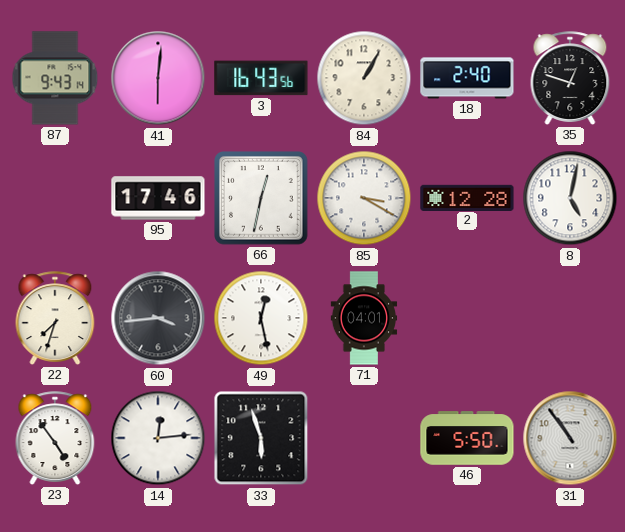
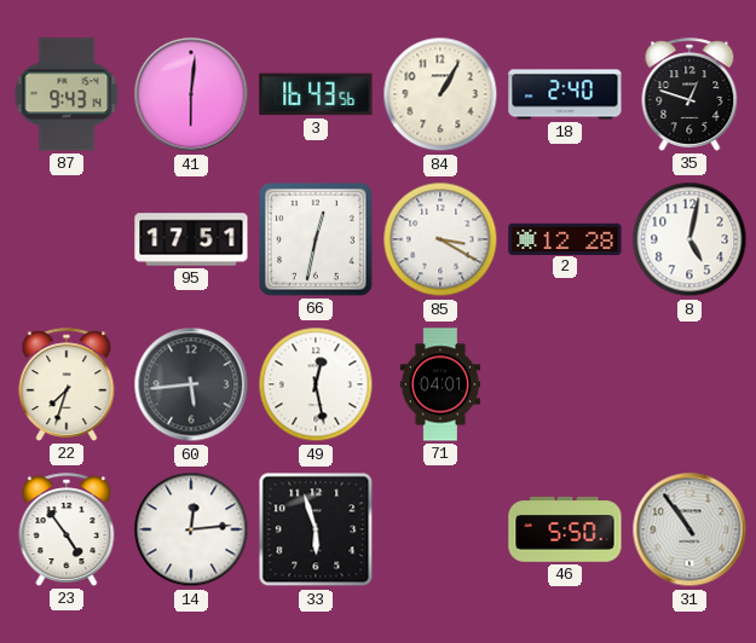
95: 17:46 -> 17:51 (191, 239)
60: 3:44 -> 5:44 (191, 384)
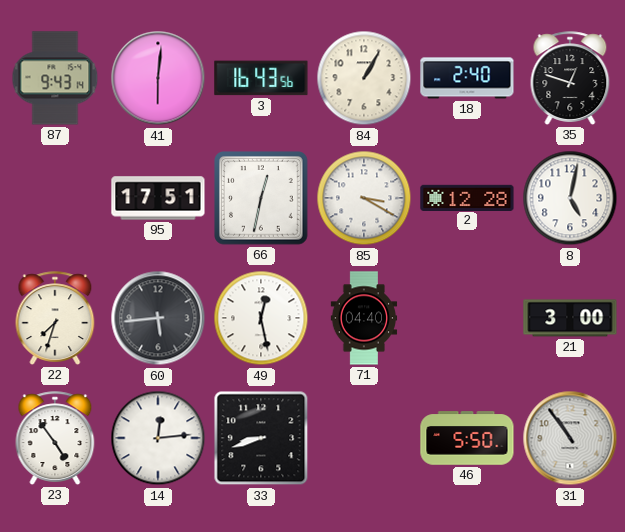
71: 04:01 -> 04:40 (364, 318)
21: none -> 3:00 (570, 318)
33: 5:57 -> 8:42 (261, 438)
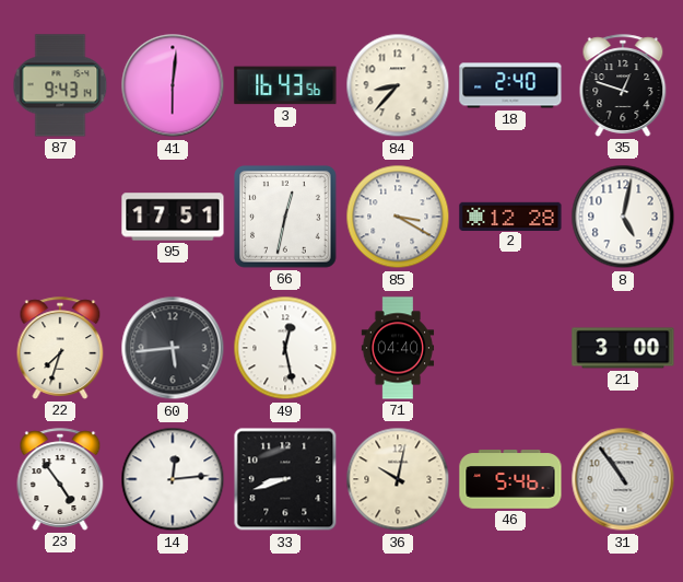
84: 1:05 -> 8:37 (398, 85)
36: none -> 10:02 (398, 479)
46: 5:50 -> 5:46 (510, 479)
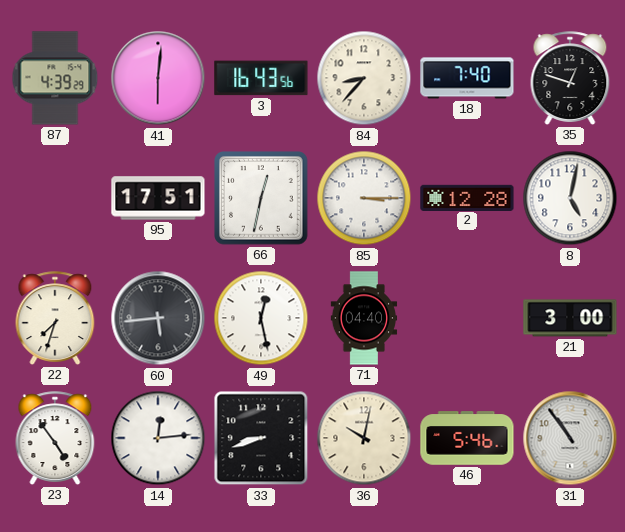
87: 9:43 -> 4:39 (55, 78)
18: 2:40 -> 7:40 (467, 78)
85: 3:20 -> 3:15 (364, 198)
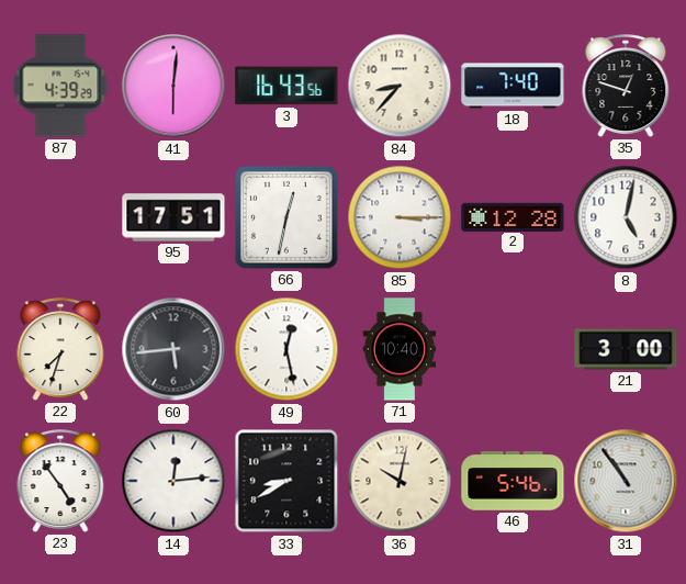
71: 04:40 -> 10:40 (400, 349)
33: 8:42 -> 8:40 (286, 481)
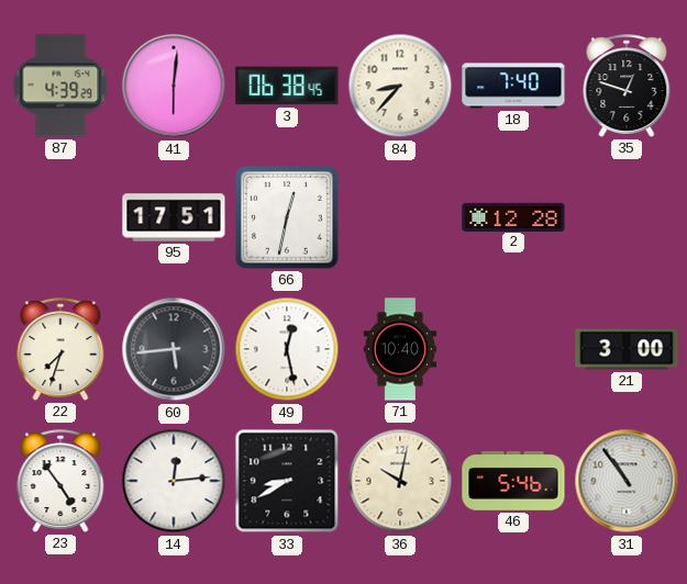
3: 16:43 -> 06:38 (287, 86)
85: 3:15 -> none (400, 217)
8: 5:02 -> none (626, 217)
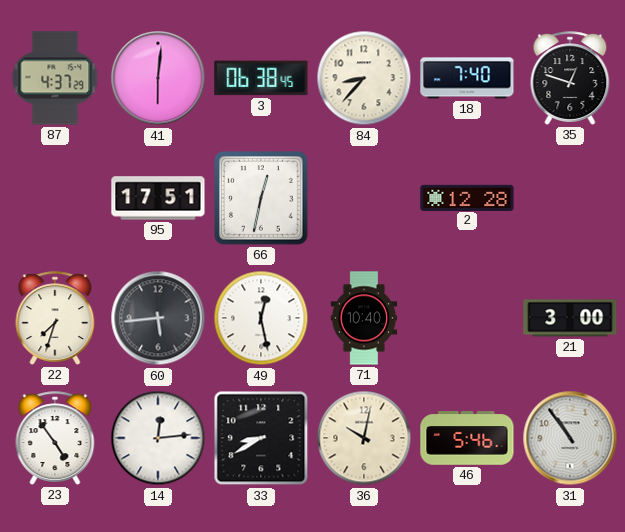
87: 4:39 -> 4:37 (55, 78)
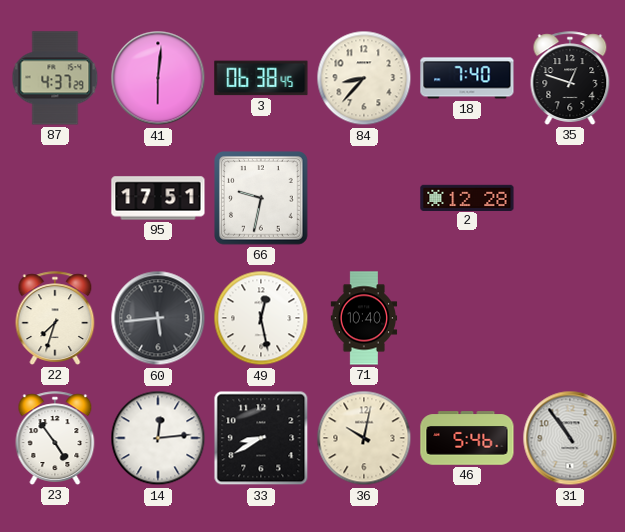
66: 12:32 -> 9:32 (262, 199)
21: 3:00 -> none (570, 318)
